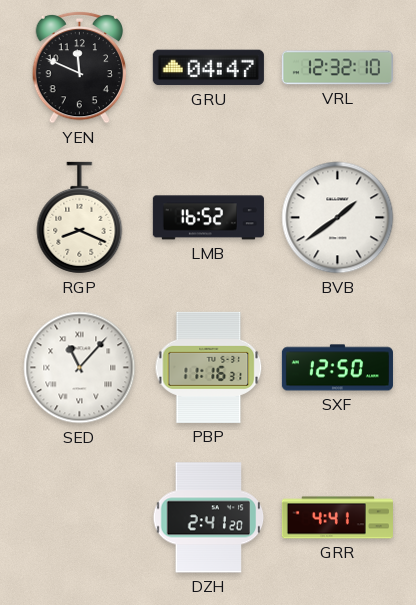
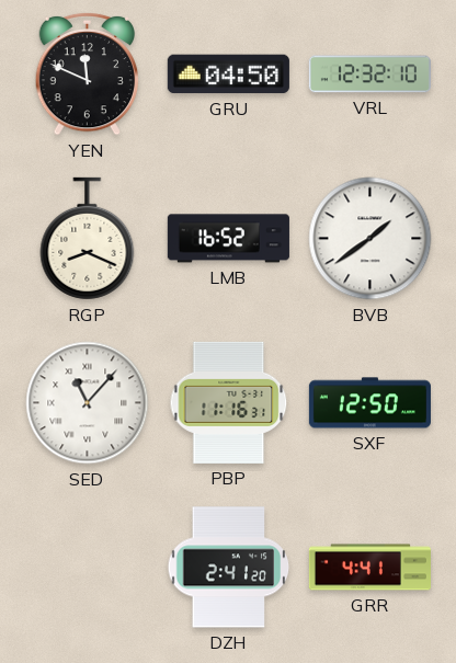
GRU: 04:47 -> 04:50 (228, 75)
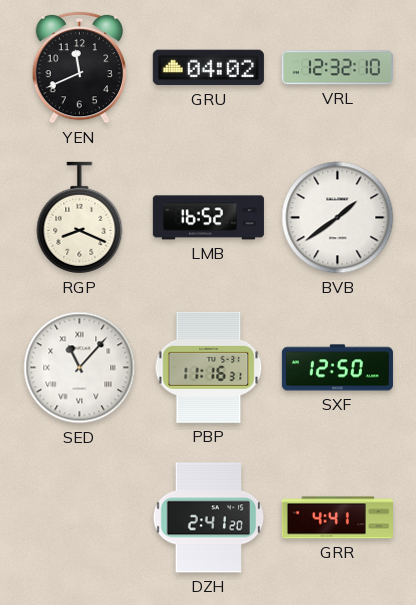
YEN: 11:49 -> 11:41 (80, 67)
GRU: 04:50 -> 04:02 (208, 68)
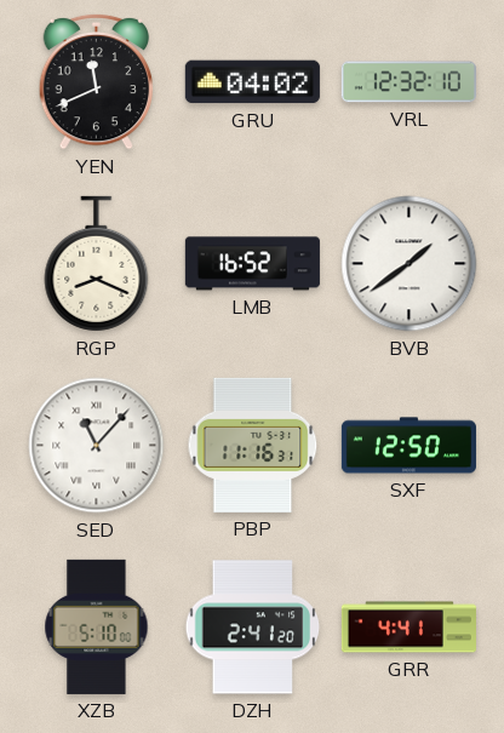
XZB: none -> 5:10 (97, 626)
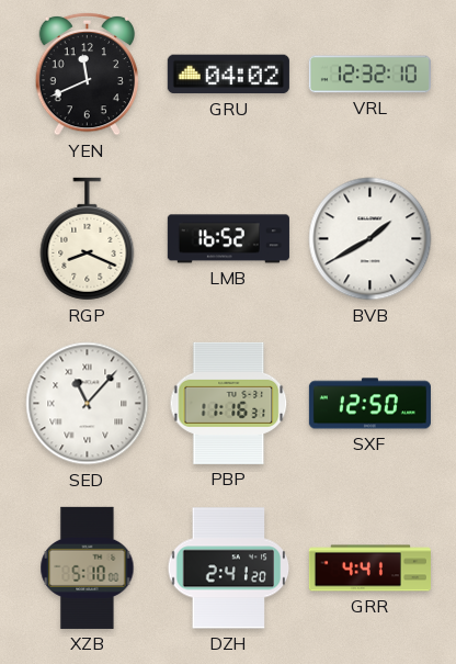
BVB: 1:39 -> 1:40 (371, 239)
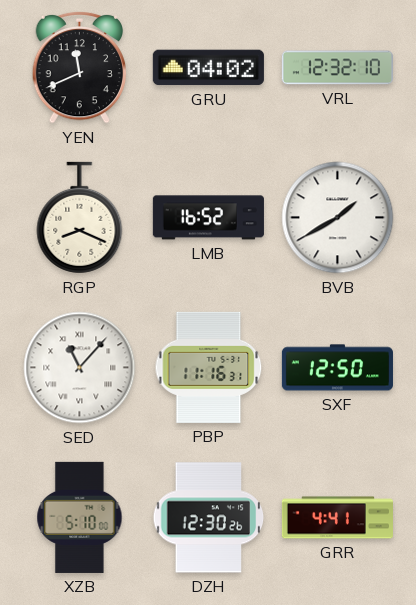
DZH: 2:41 -> 12:30 (209, 518)
